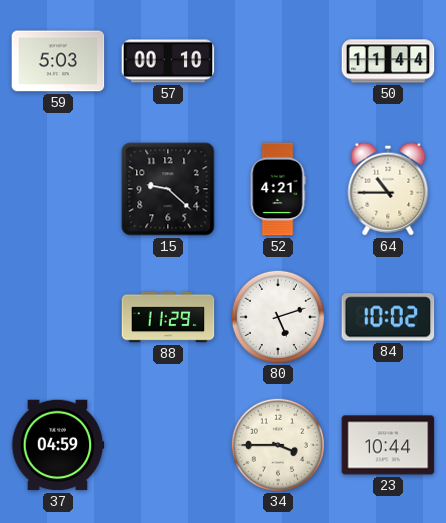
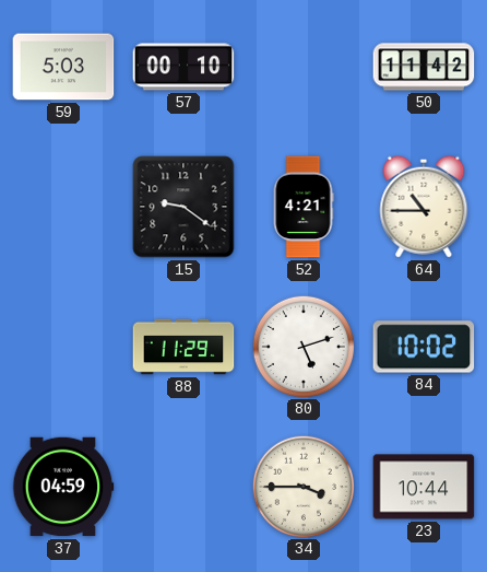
50: 11:44 -> 11:42 (424, 67)
15: 9:22 -> 9:21 (183, 207)
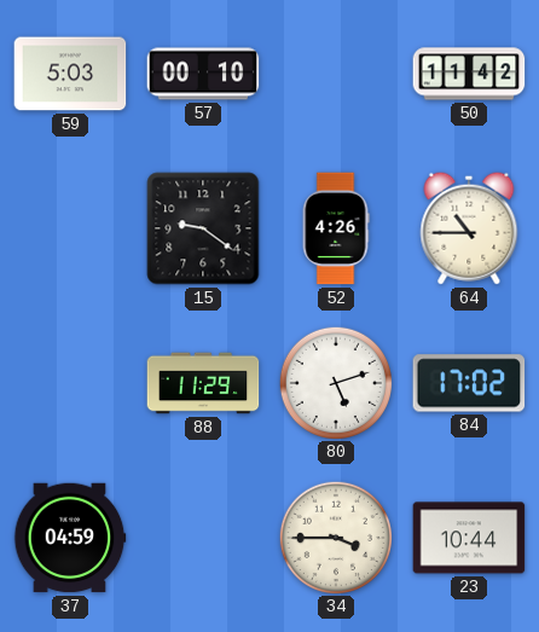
52: 4:21 -> 4:26 (336, 228)
84: 10:02 -> 17:02 (469, 383)
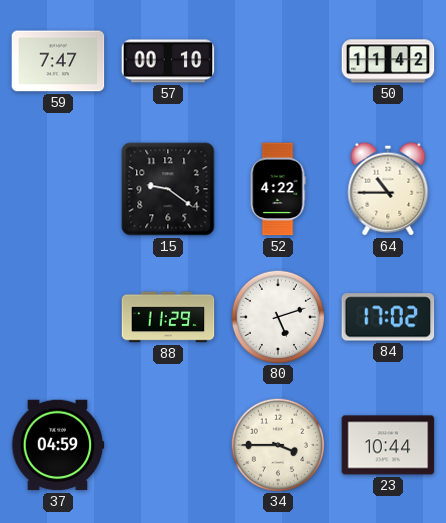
59: 5:03 -> 7:47 (58, 61)
52: 4:26 -> 4:22 (278, 189)
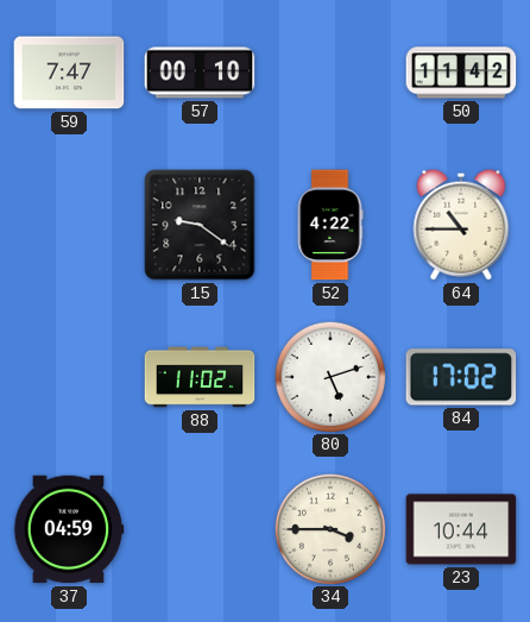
88: 11:29 -> 11:02 (200, 377)
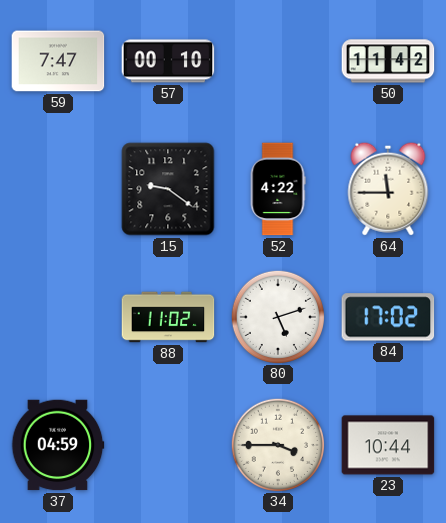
64: 10:45 -> 11:45 (388, 189)
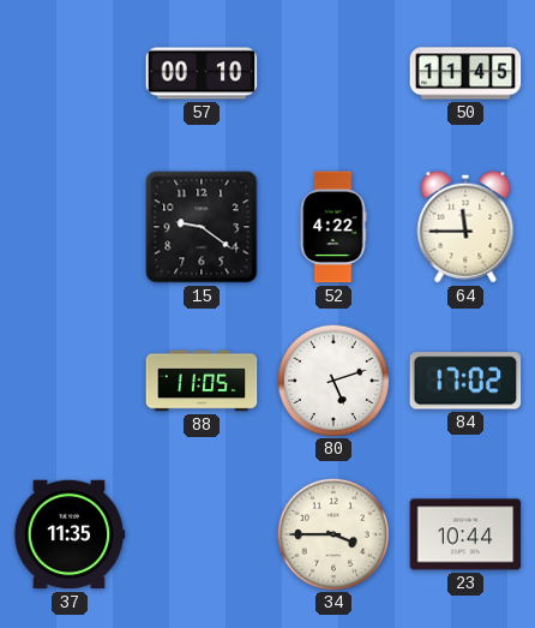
59: 7:47 -> none (58, 61)
50: 11:42 -> 11:45 (465, 73)
88: 11:02 -> 11:05 (202, 381)
37: 04:59 -> 11:35 (70, 534)
